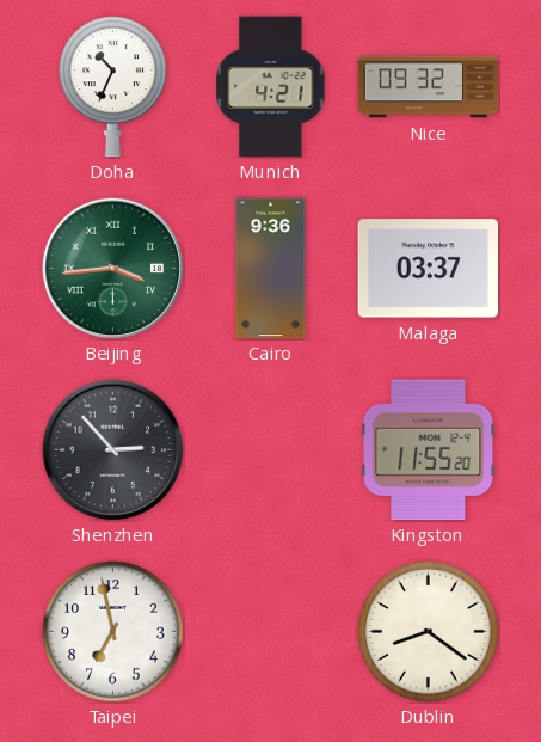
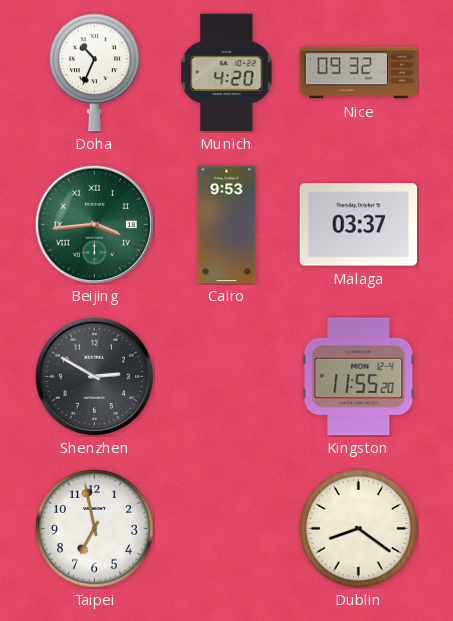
Munich: 4:21 -> 4:20 (227, 73)
Cairo: 9:36 -> 9:53 (227, 225)
Shenzhen: 2:53 -> 2:50 (94, 376)
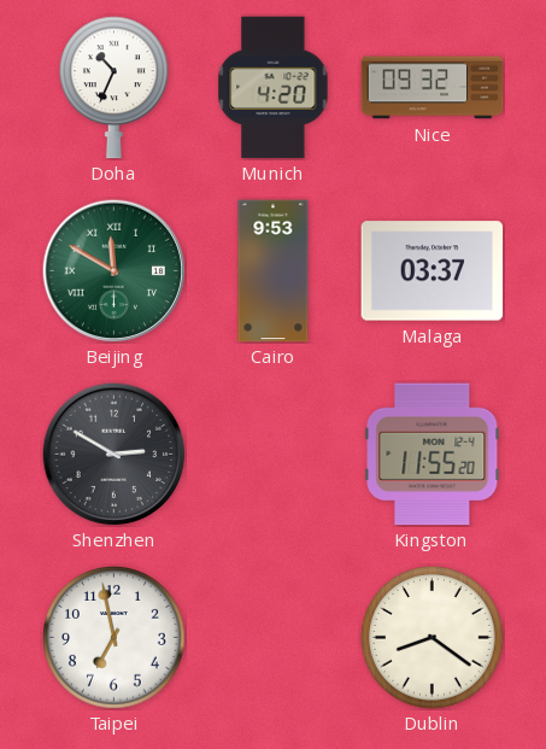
Beijing: 3:44 -> 11:50 (113, 270)
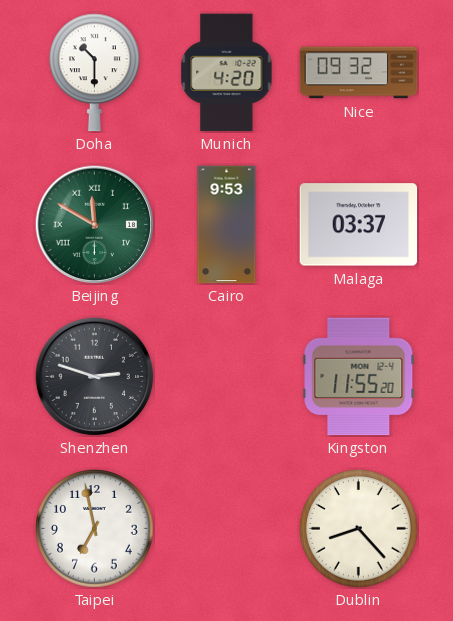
Doha: 10:34 -> 10:30 (94, 73)
Shenzhen: 2:50 -> 2:48 (94, 376)
Dublin: 8:21 -> 8:23 (359, 529)
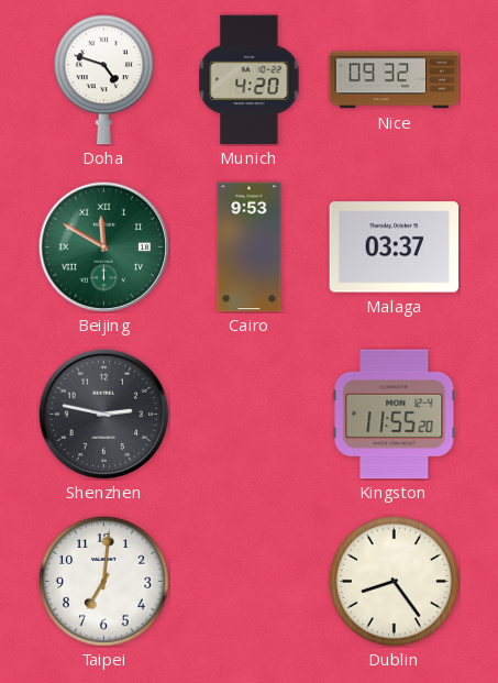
Doha: 10:30 -> 4:48 (103, 80)
Shenzhen: 2:48 -> 2:47 (103, 414)
Taipei: 6:58 -> 7:01 (104, 582)
Dublin: 8:23 -> 8:24 (395, 582)
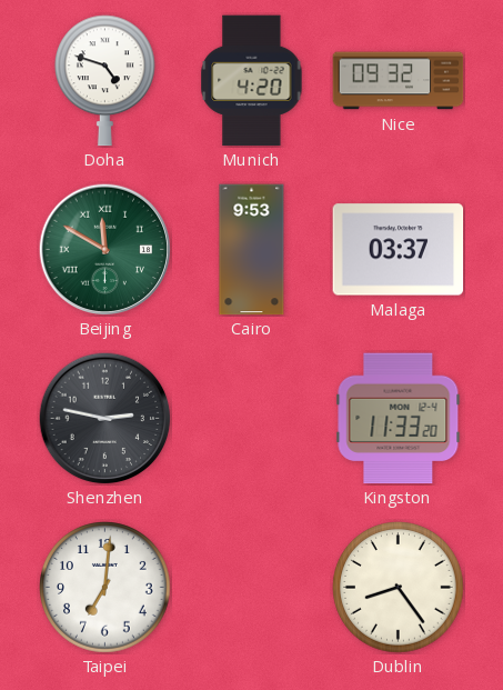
Kingston: 11:55 -> 11:33 (399, 419)
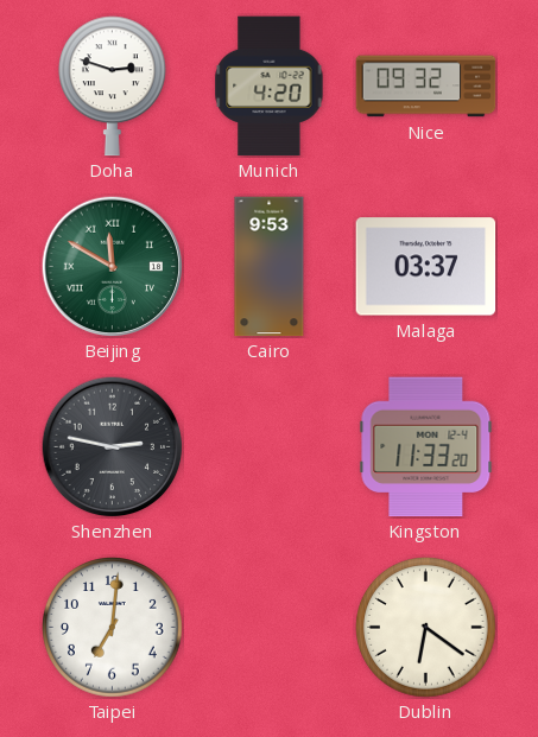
Doha: 4:48 -> 2:48 (112, 87)
Dublin: 8:24 -> 6:21 (426, 628)
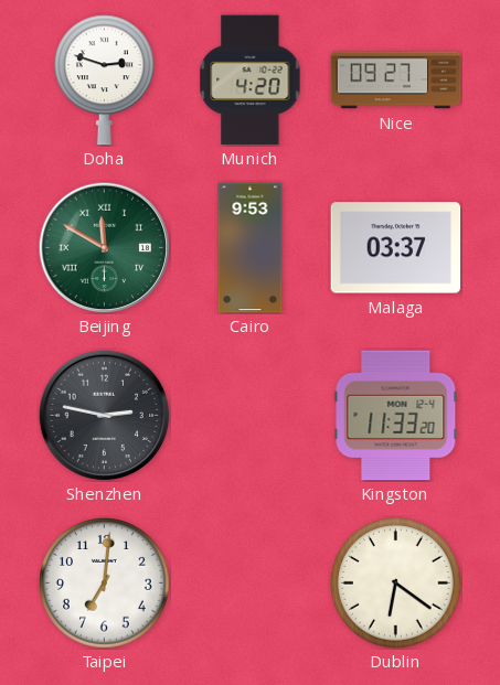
Nice: 09:32 -> 09:27 (396, 81)
